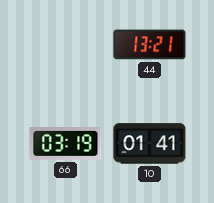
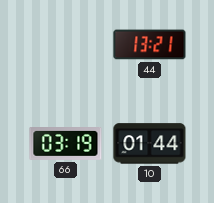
10: 01:41 -> 01:44 (150, 144)
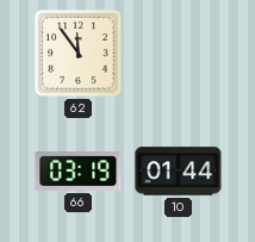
62: none -> 11:54 (79, 54)
44: 13:21 -> none (150, 45)
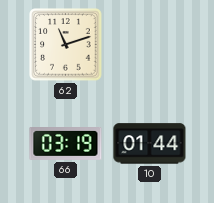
62: 11:54 -> 11:12 (66, 45)
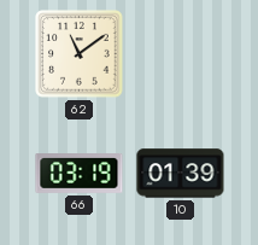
62: 11:12 -> 11:09 (80, 54)
10: 01:44 -> 01:39 (181, 174)
